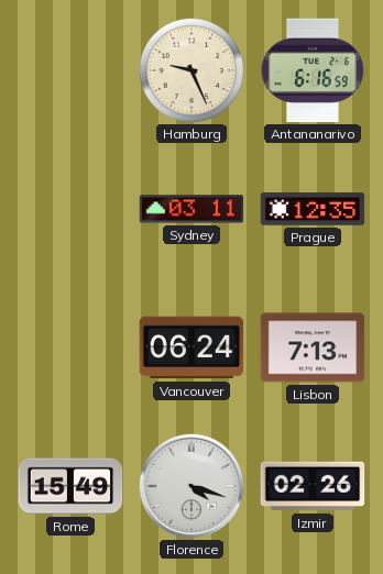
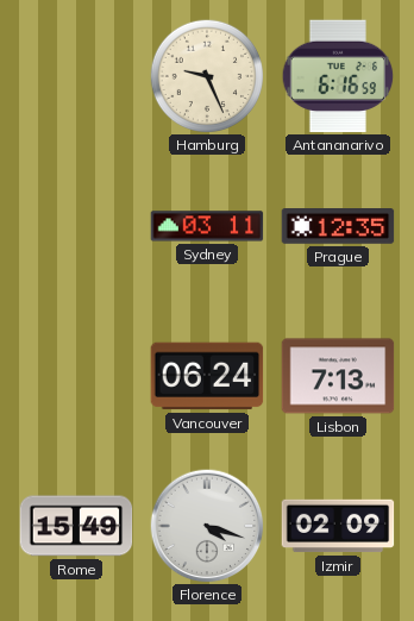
Izmir: 02:26 -> 02:09 (338, 526)
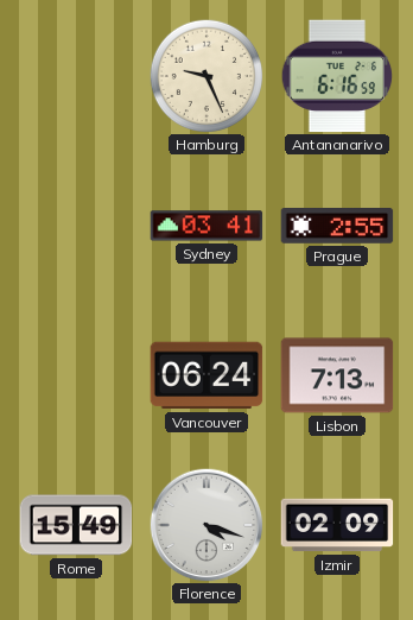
Sydney: 03:11 -> 03:41 (206, 226)
Prague: 12:35 -> 2:55 (337, 226)
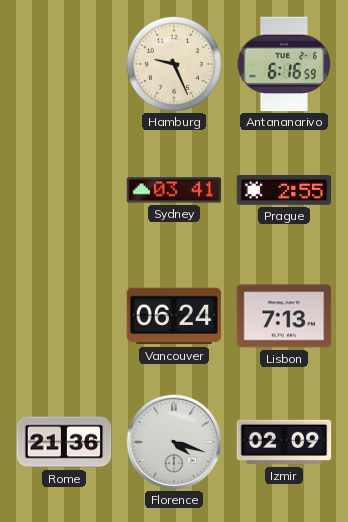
Rome: 15:49 -> 21:36 (64, 442)
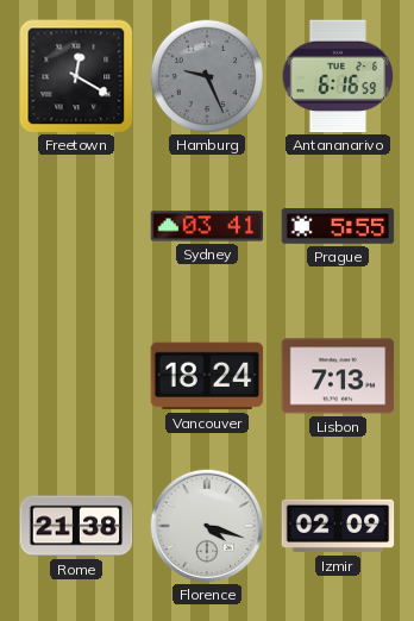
Freetown: none -> 12:20 (76, 76)
Hamburg dial: cream -> grey (206, 75)
Prague: 2:55 -> 5:55 (338, 226)
Vancouver: 06:24 -> 18:24 (207, 376)
Rome: 21:36 -> 21:38 (76, 526)
